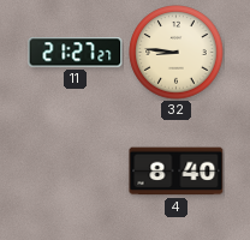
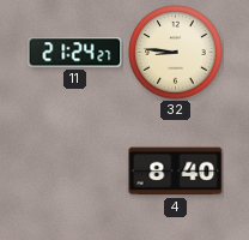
11: 21:27 -> 21:24 (75, 53)
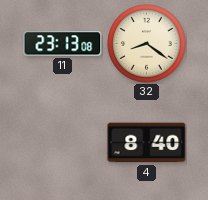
11: 21:24 -> 23:13 (63, 44)
32: 8:46 -> 8:21 (147, 44)
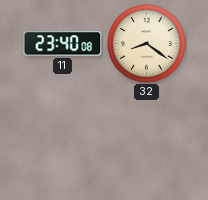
11: 23:13 -> 23:40 (63, 44)
4: 8:40 -> none (147, 143)
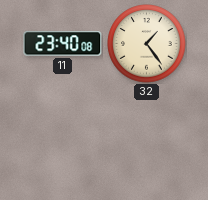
32: 8:21 -> 1:24 (147, 44)
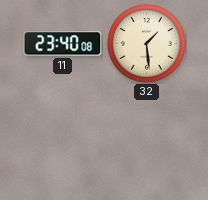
32: 1:24 -> 1:29 (147, 44)
